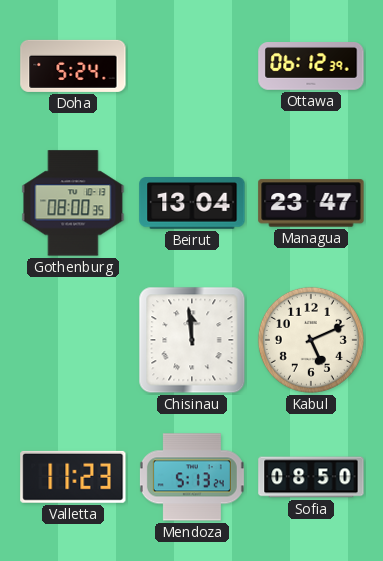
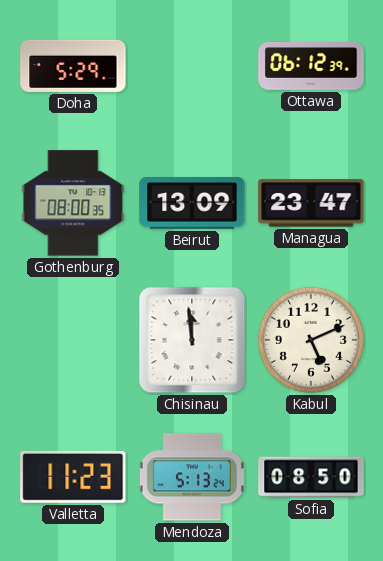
Doha: 5:24 -> 5:29 (73, 66)
Beirut: 13:04 -> 13:09 (192, 204)
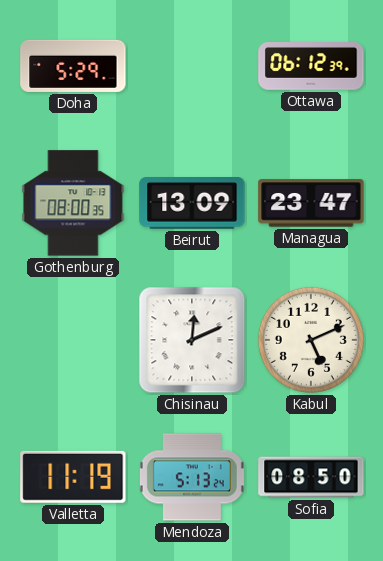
Chisinau: 11:59 -> 12:11 (192, 340)
Valletta: 11:23 -> 11:19 (73, 477)
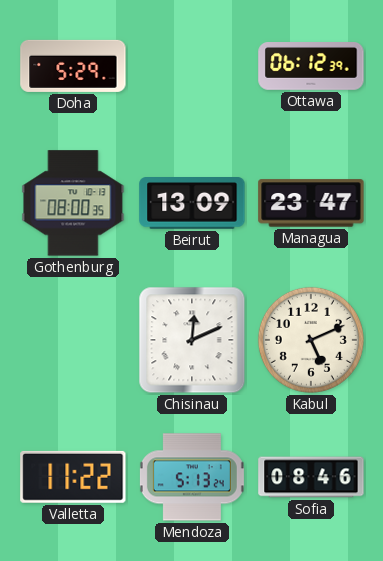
Valletta: 11:19 -> 11:22 (73, 477)
Sofia: 08:50 -> 08:46 (311, 477)
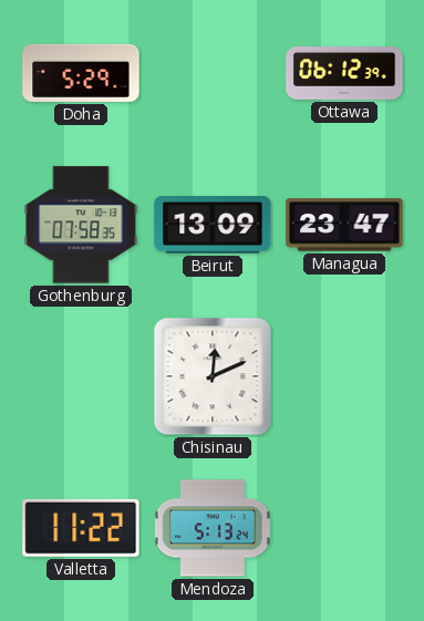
Gothenburg: 08:00 -> 07:58 (81, 225)
Kabul: 5:11 -> none (311, 340)
Sofia: 08:46 -> none (311, 477)
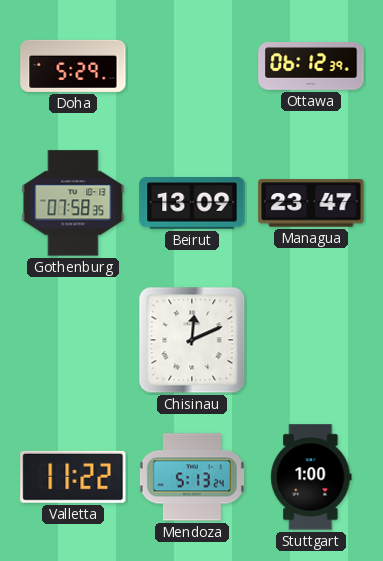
Stuttgart: none -> 1:00 (311, 477)
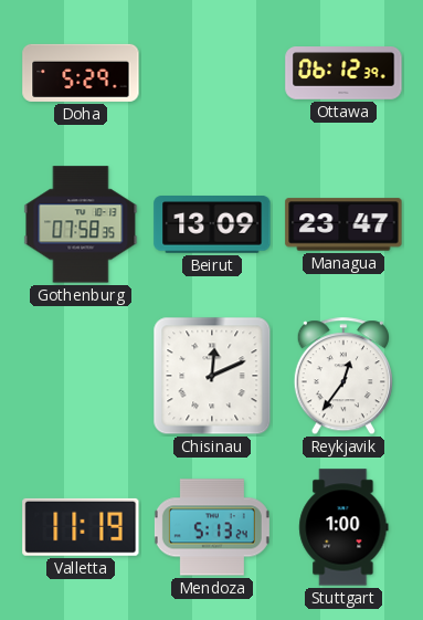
Reykjavik: none -> 12:36 (343, 377)
Valletta: 11:22 -> 11:19 (81, 527)
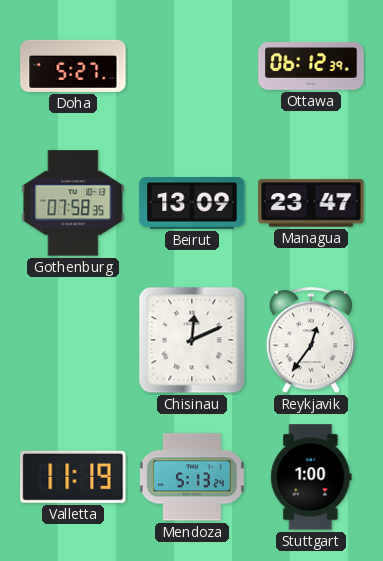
Doha: 5:29 -> 5:27 (73, 66)
